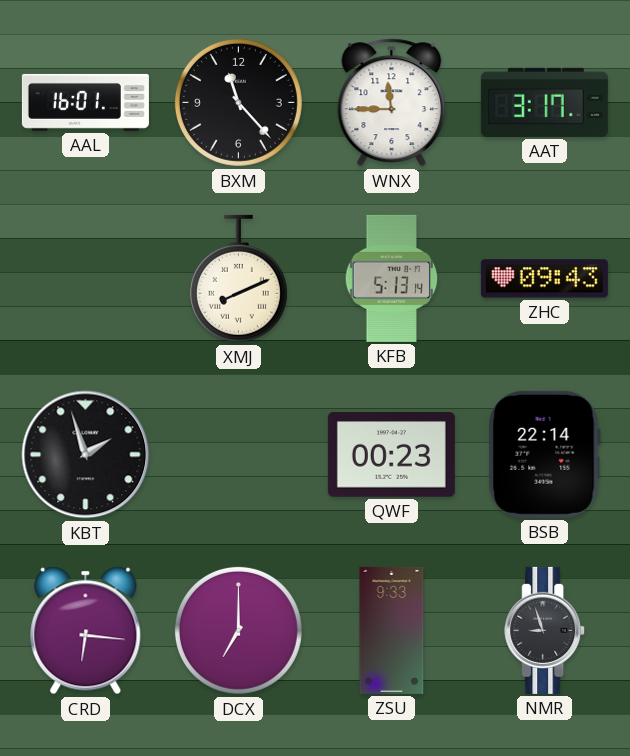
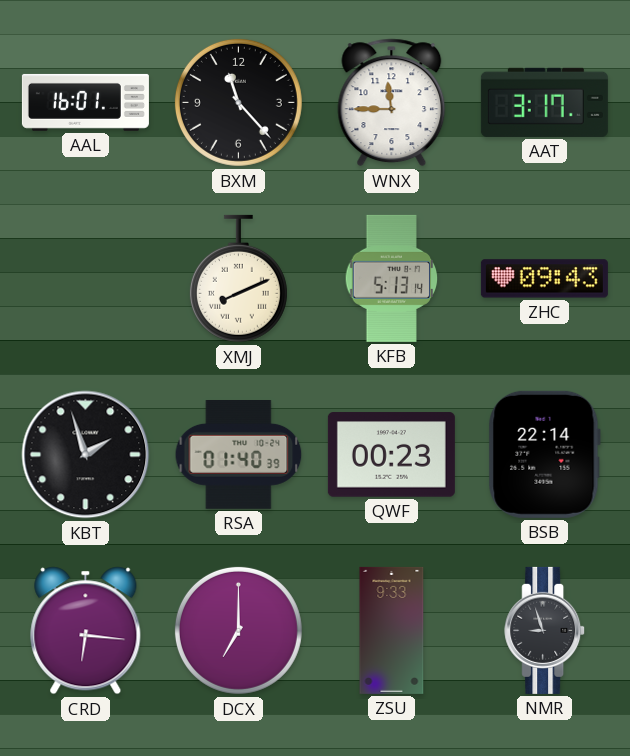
RSA: none -> 01:40 (239, 455)
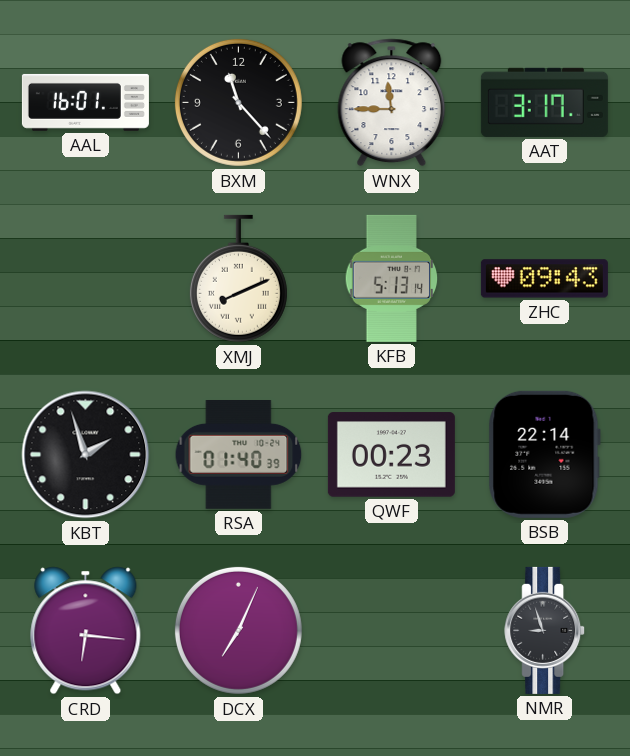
DCX: 7:00 -> 7:04 (238, 630)
ZSU: 9:33 -> none (392, 630)
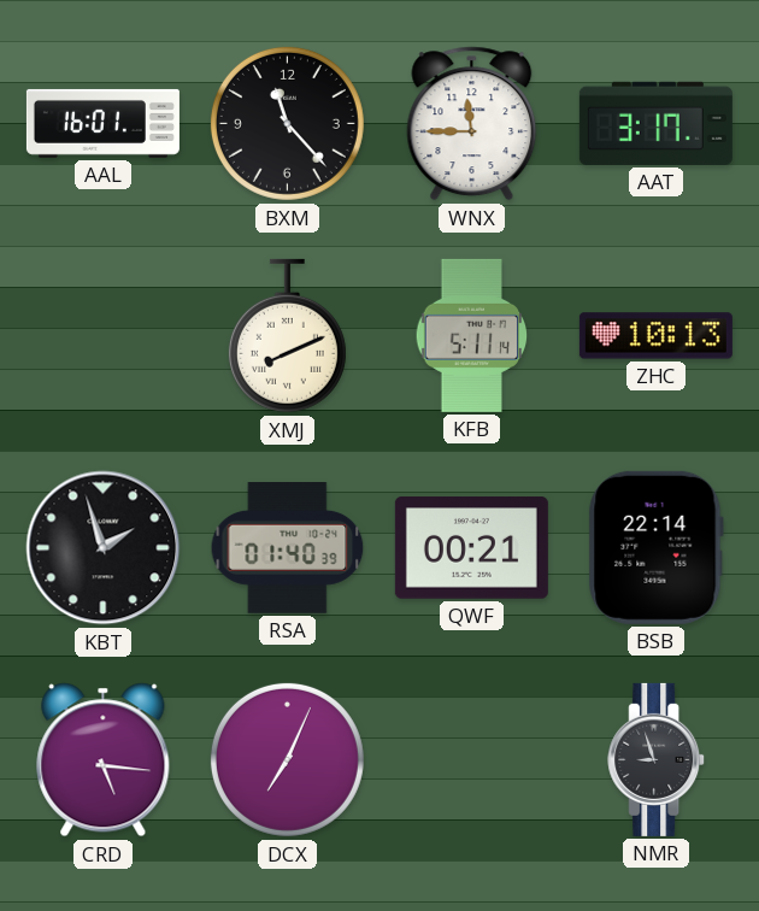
KFB: 5:13 -> 5:11 (472, 335)
ZHC: 09:43 -> 10:13 (655, 336)
QWF: 00:23 -> 00:21 (471, 548)
CRD: 6:16 -> 5:16 (104, 760)
